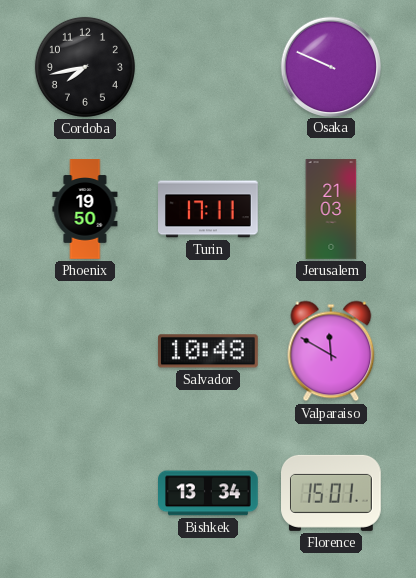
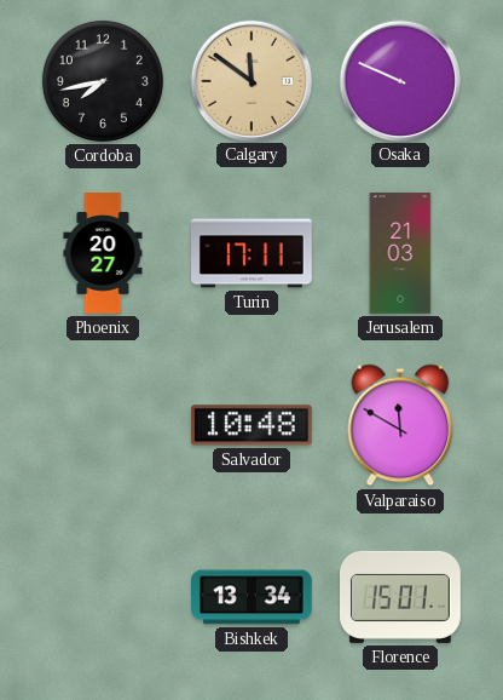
Calgary: none -> 11:51 (250, 80)
Phoenix: 19:50 -> 20:27 (103, 253)
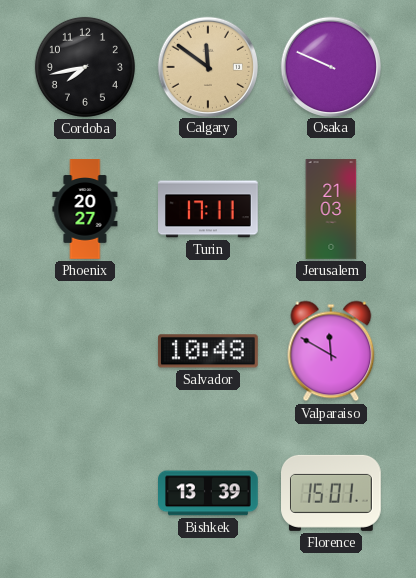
Bishkek: 13:34 -> 13:39 (209, 493)
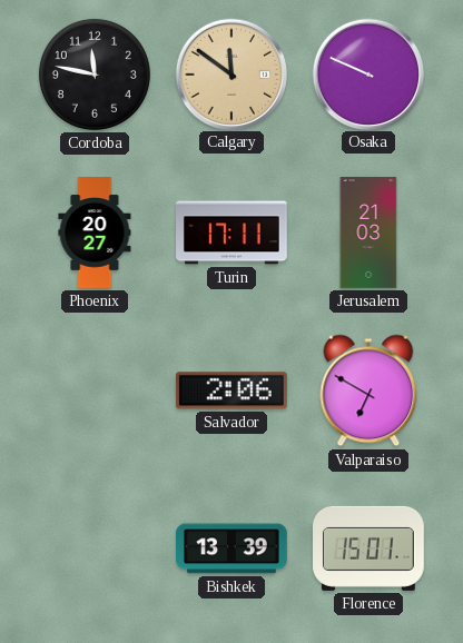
Cordoba: 7:43 -> 11:47 (95, 75)
Salvador: 10:48 -> 2:06 (231, 390)
Valparaiso: 11:50 -> 6:50 (368, 390)
